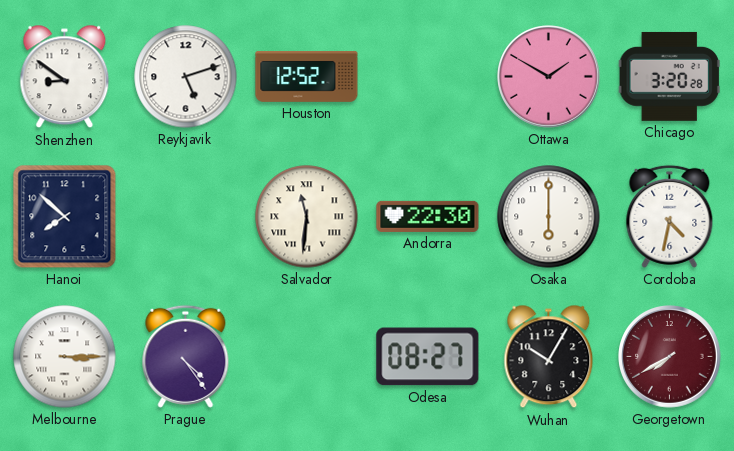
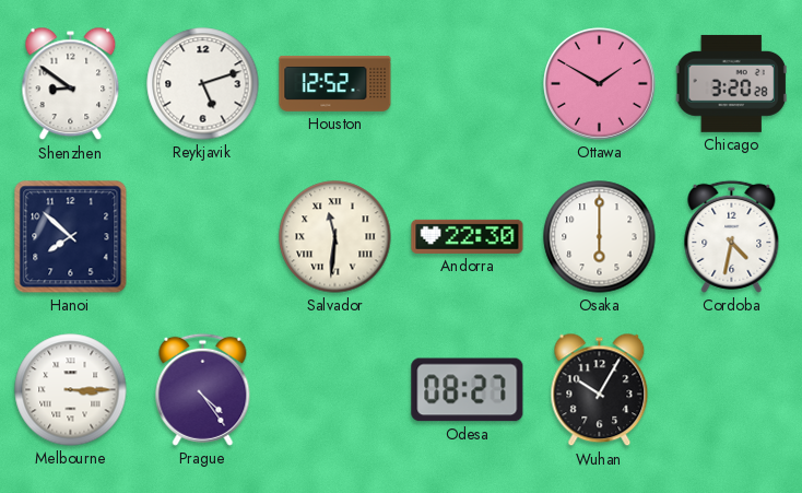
Georgetown: 7:40 -> none (670, 357)
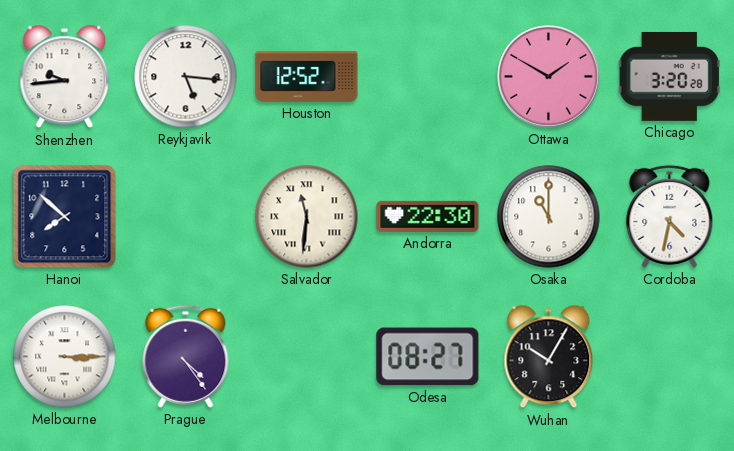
Shenzhen: 8:51 -> 9:44 (65, 77)
Reykjavik: 5:12 -> 5:16 (186, 77)
Osaka: 6:00 -> 11:00 (549, 217)
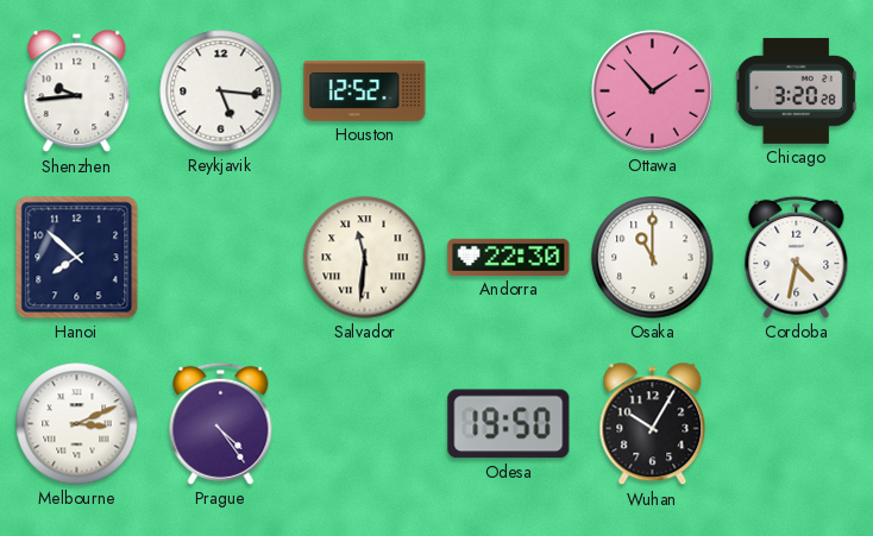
Ottawa: 1:50 -> 1:53 (653, 92)
Melbourne: 3:15 -> 3:11 (77, 424)
Odesa: 08:27 -> 19:50 (509, 424)
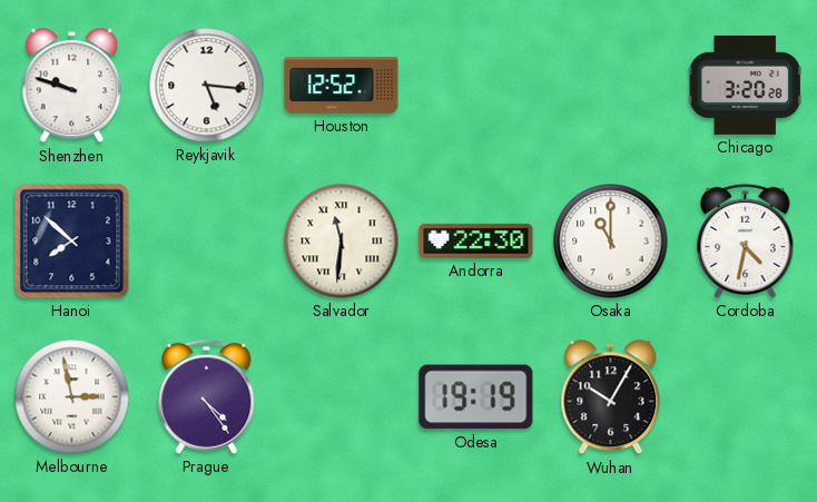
Shenzhen: 9:44 -> 9:48 (72, 86)
Ottawa: 1:53 -> none (653, 92)
Melbourne: 3:11 -> 2:58 (72, 397)
Odesa: 19:50 -> 19:19 (476, 397)
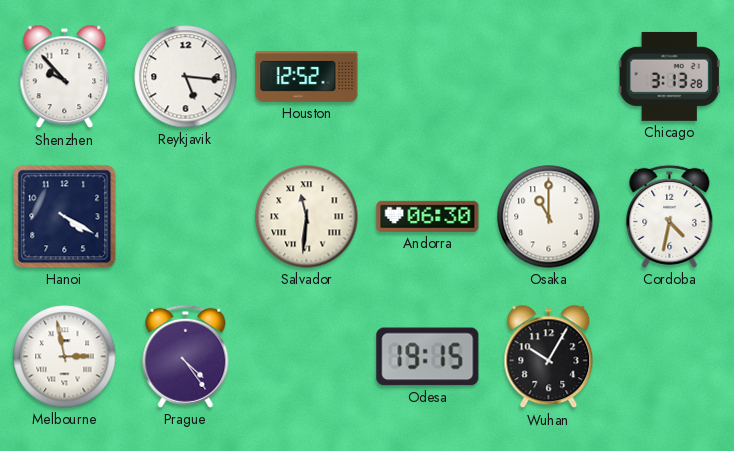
Shenzhen: 9:48 -> 9:53 (65, 77)
Chicago: 3:20 -> 3:13 (669, 76)
Hanoi: 7:52 -> 4:20 (65, 217)
Andorra: 22:30 -> 06:30 (428, 216)
Odesa: 19:19 -> 19:15 (428, 357)
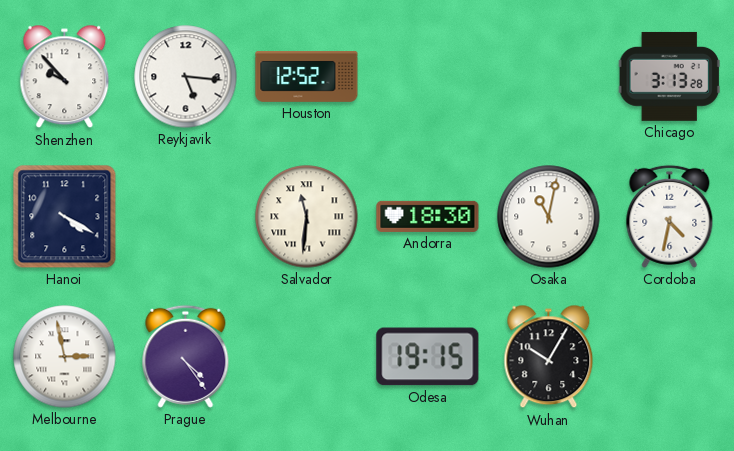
Andorra: 06:30 -> 18:30 (428, 216)
Osaka: 11:00 -> 11:02 (549, 217)
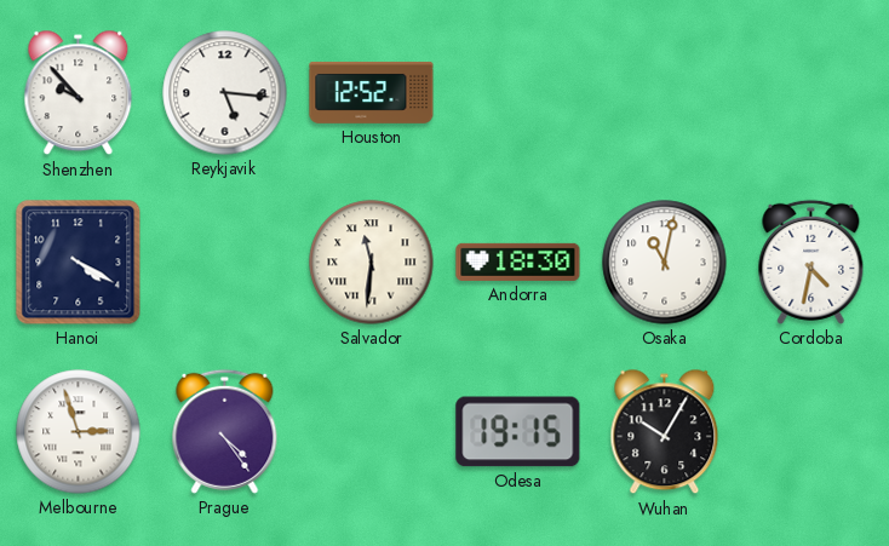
Chicago: 3:13 -> none (669, 76)
Melbourne: 2:58 -> 2:57 (79, 432)
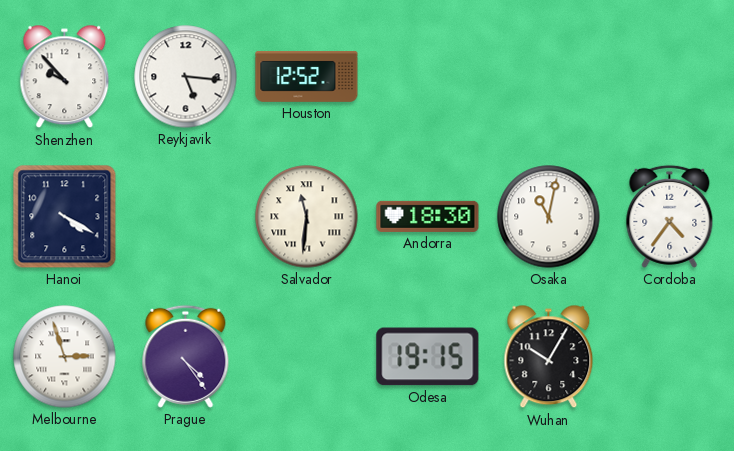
Cordoba: 4:32 -> 4:36 (670, 216)
